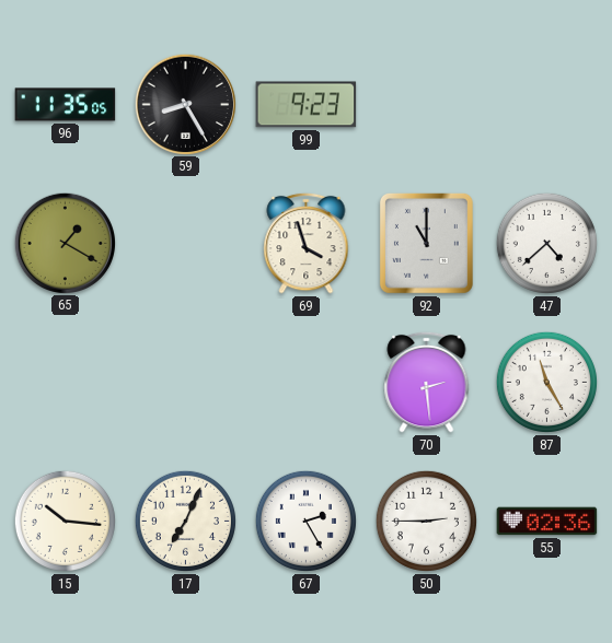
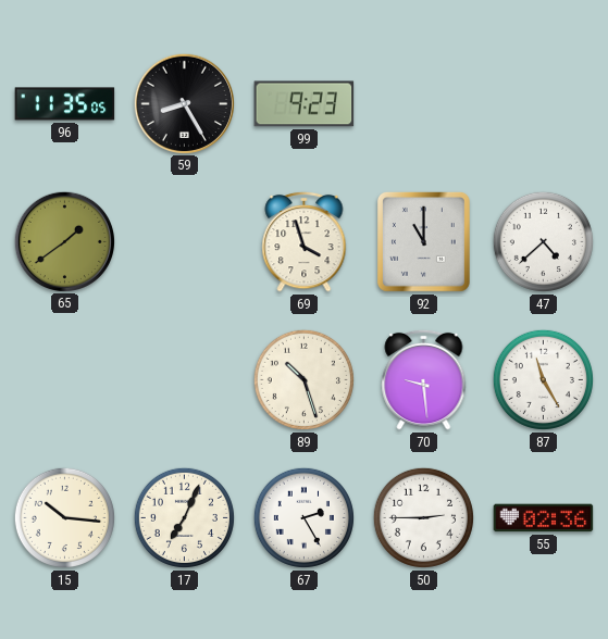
65: 1:20 -> 1:39 (64, 241)
89: none -> 10:27 (303, 379)
70: 2:29 -> 9:29 (424, 379)
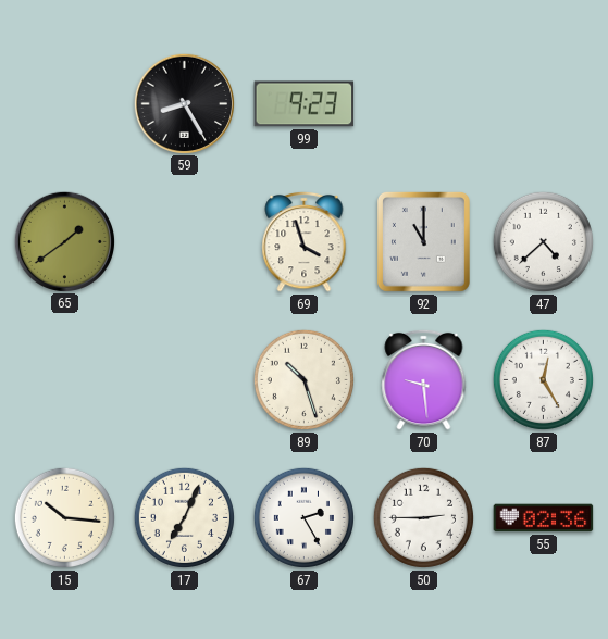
96: 11:35 -> none (65, 104)
87: 11:25 -> 12:25 (543, 379)
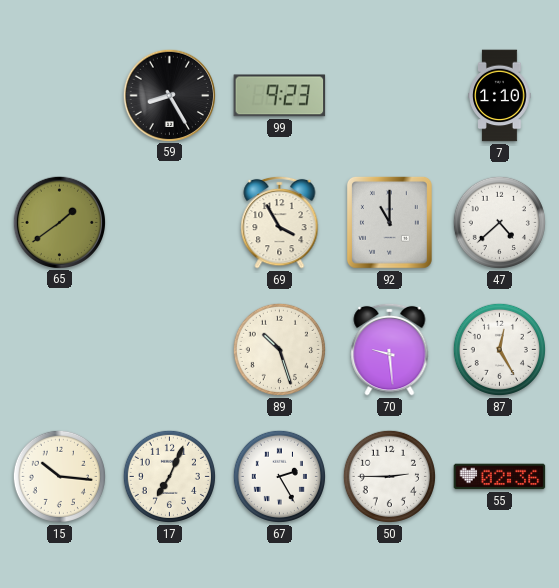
7: none -> 1:10 (500, 96)
69: 3:57 -> 3:55 (280, 222)
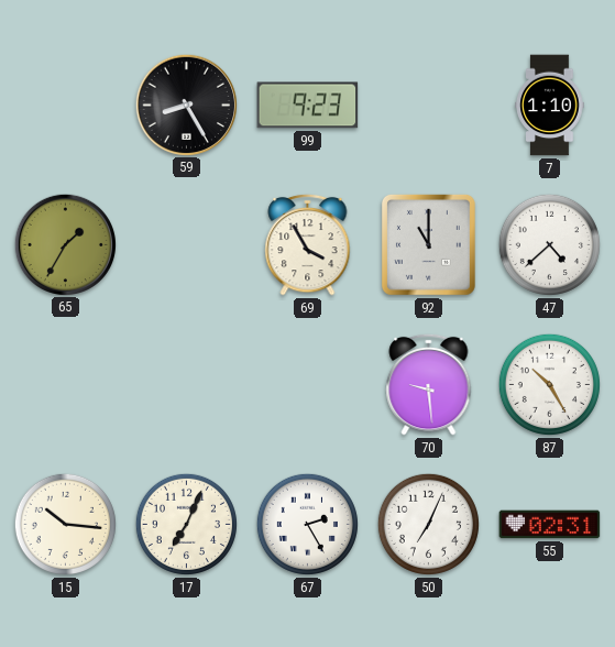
65: 1:39 -> 1:35 (65, 244)
89: 10:27 -> none (279, 349)
87: 12:25 -> 10:25 (549, 384)
50: 2:45 -> 7:04 (428, 524)
55: 02:36 -> 02:31 (550, 525)
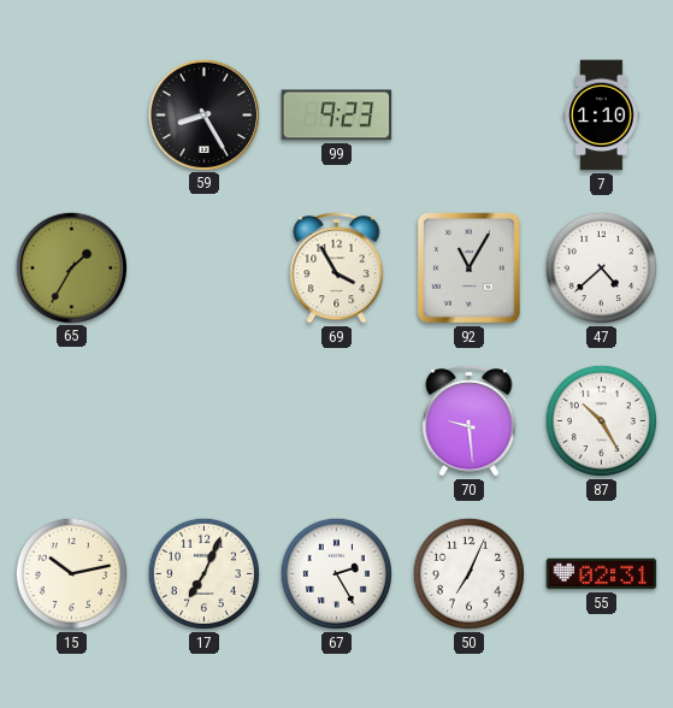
92: 11:00 -> 11:05 (468, 269)
15: 10:16 -> 10:13 (71, 573)
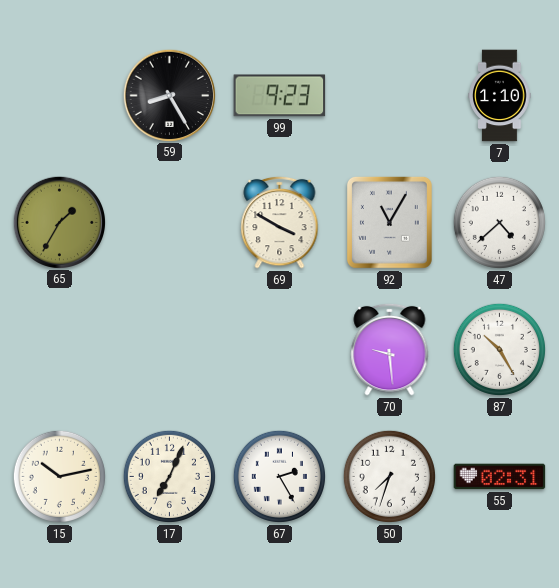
69: 3:55 -> 3:50 (280, 222)
50: 7:04 -> 7:33 (389, 476)
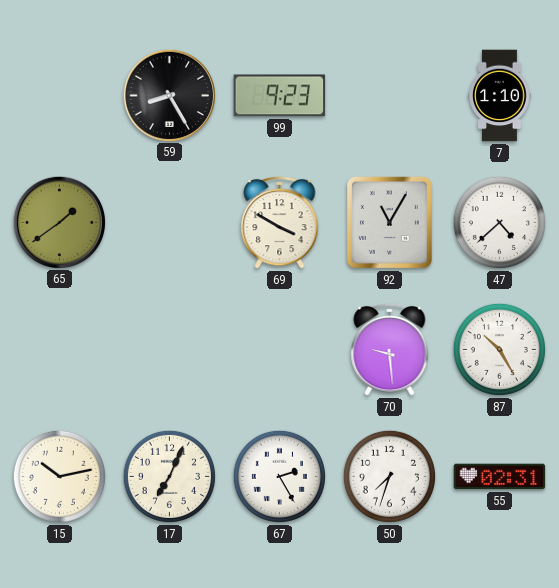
65: 1:35 -> 1:39 (59, 222)
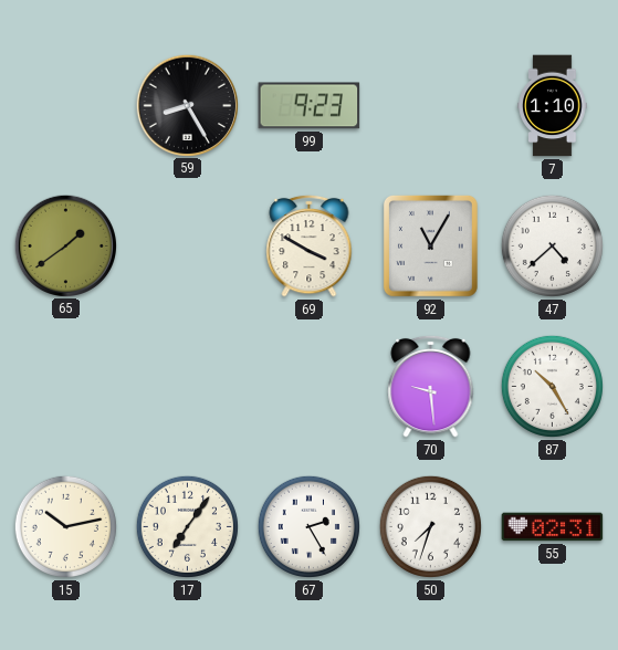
17: 7:04 -> 7:06 (187, 526)
